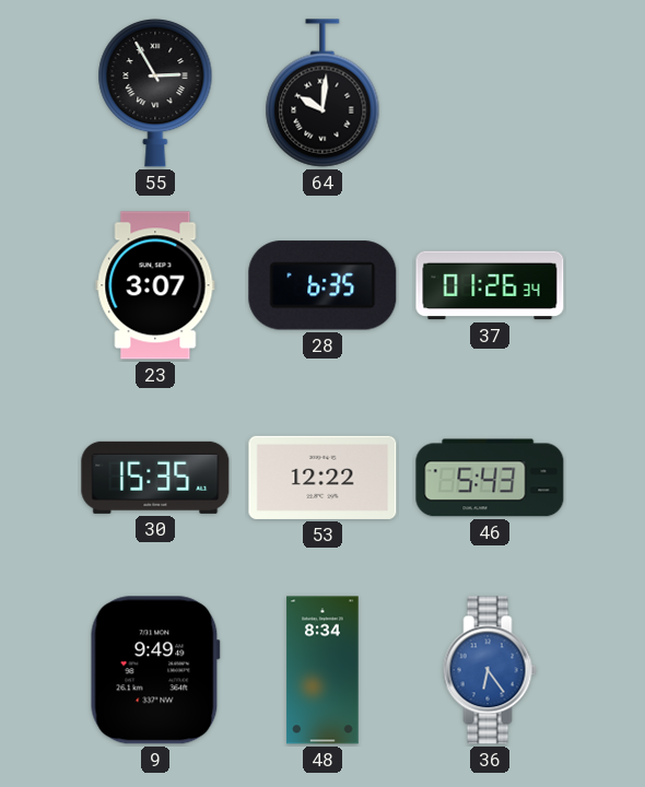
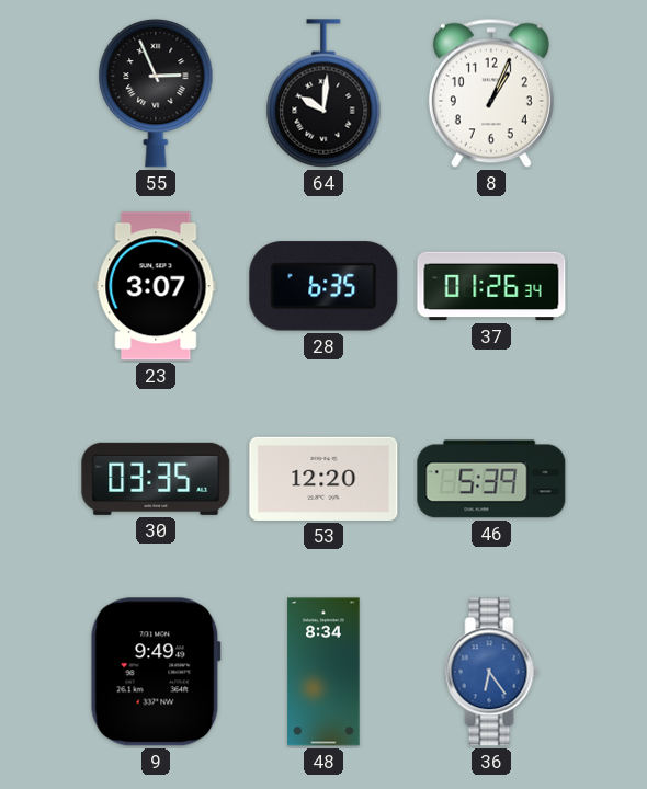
55: 2:55 -> 2:56 (156, 94)
8: none -> 1:04 (491, 93)
30: 15:35 -> 03:35 (156, 479)
53: 12:22 -> 12:20 (323, 479)
46: 5:43 -> 5:39 (491, 479)
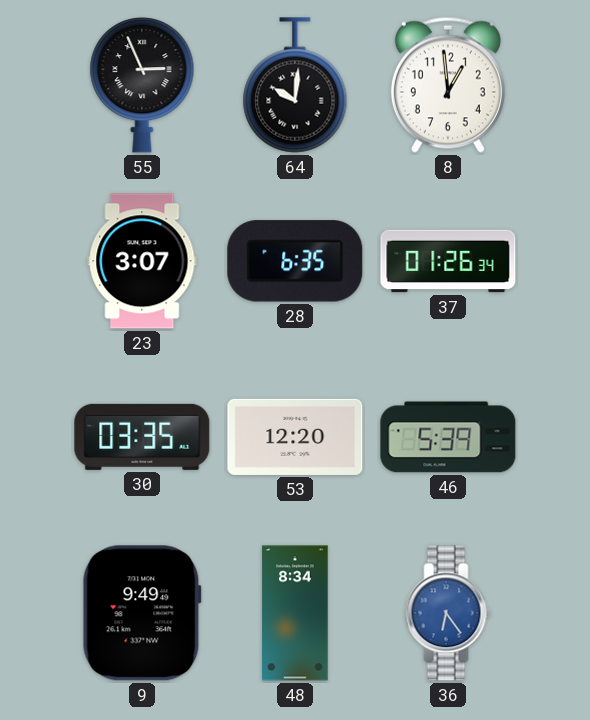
8: 1:04 -> 12:59 (448, 85)
